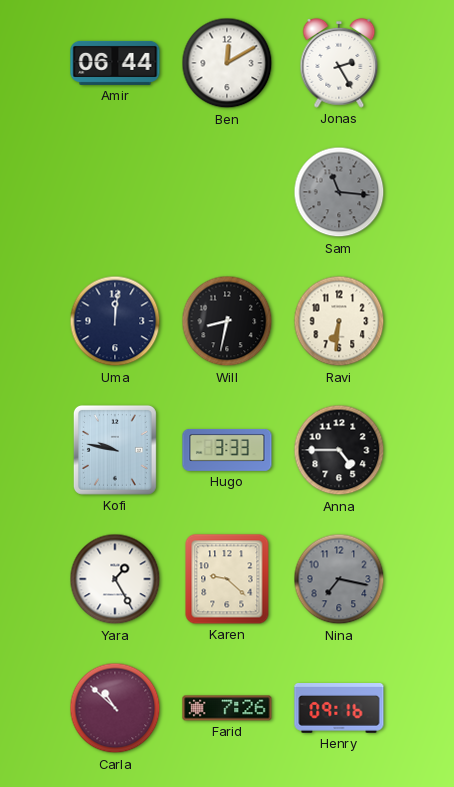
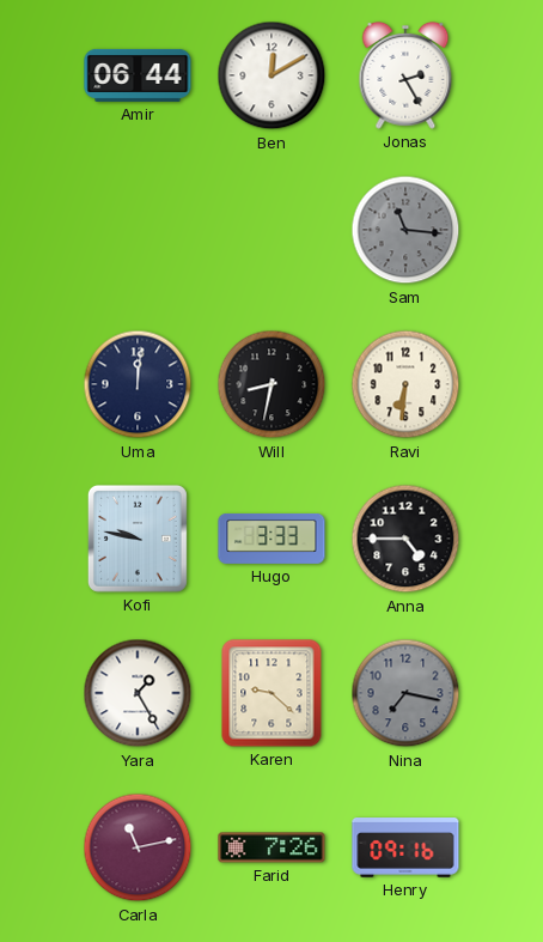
Carla: 10:52 -> 11:13 (138, 847)
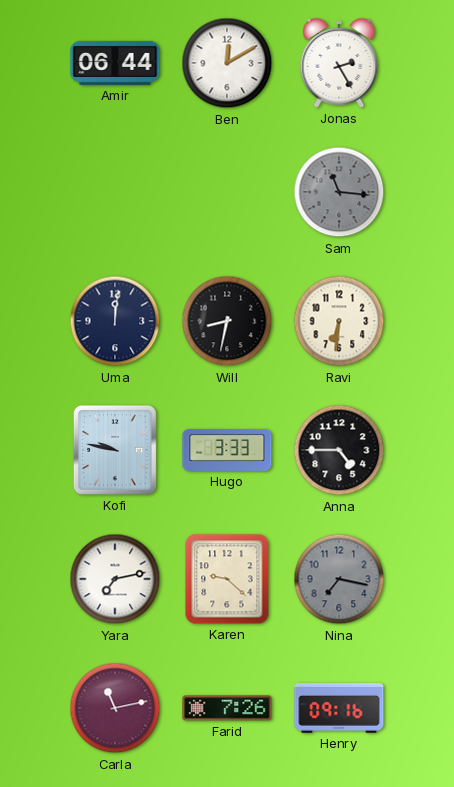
Yara: 1:25 -> 7:13 (115, 579)
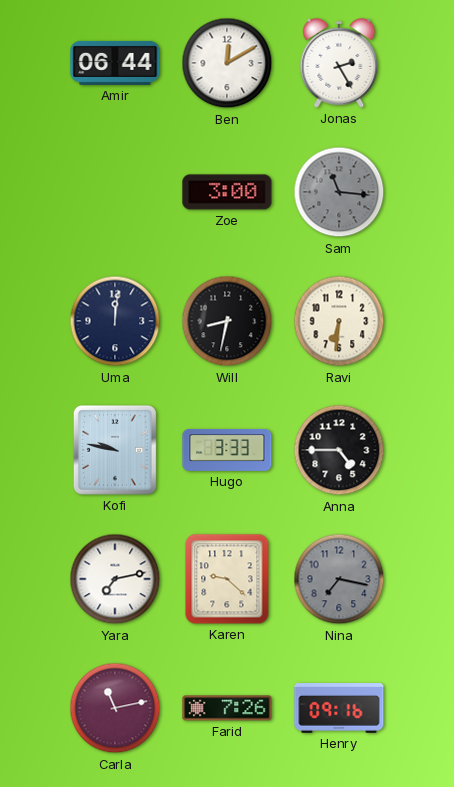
Zoe: none -> 3:00 (227, 192)
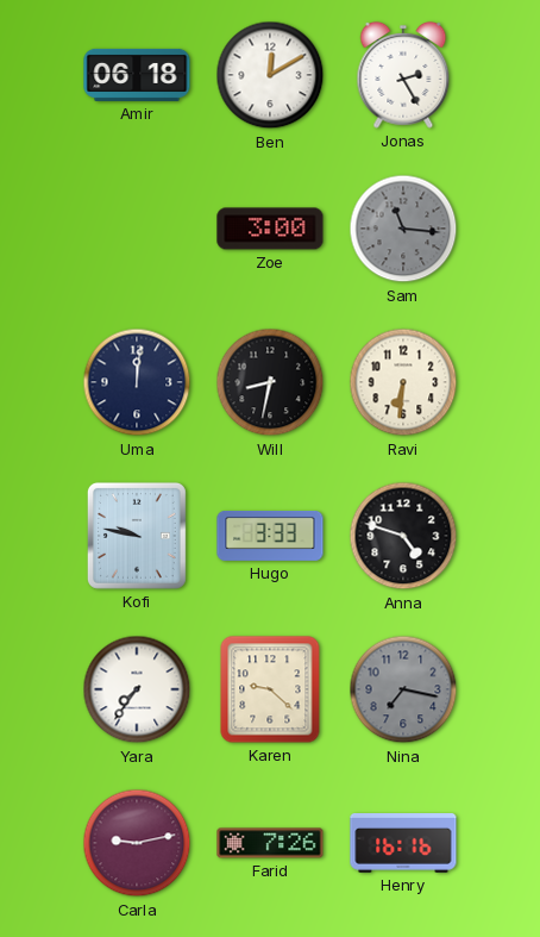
Amir: 06:44 -> 06:18 (137, 75)
Anna: 4:45 -> 4:48 (403, 536)
Yara: 7:13 -> 7:36 (137, 689)
Carla: 11:13 -> 9:13 (137, 843)
Henry: 09:16 -> 16:16 (403, 844)
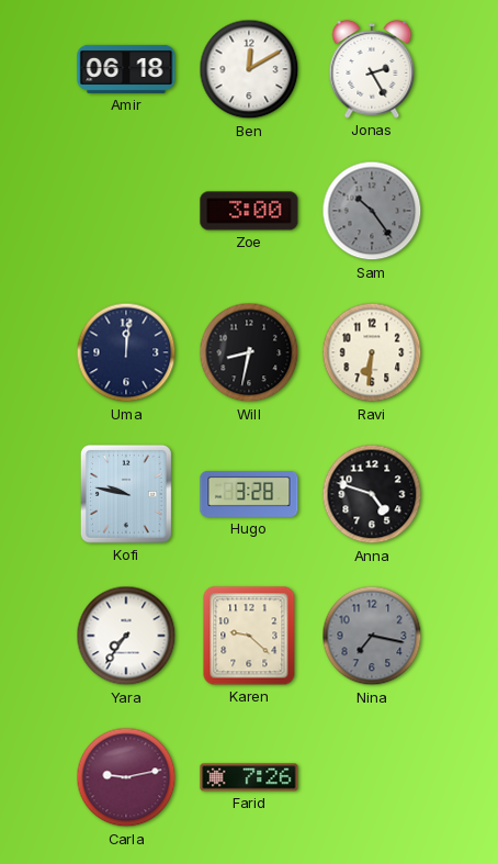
Sam: 11:16 -> 10:24 (372, 211)
Hugo: 3:33 -> 3:28 (249, 495)
Henry: 16:16 -> none (403, 844)
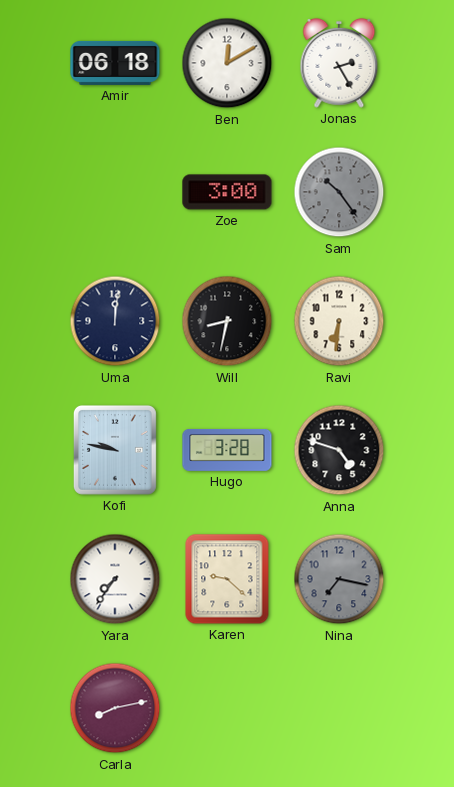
Carla: 9:13 -> 8:13 (115, 708)
Farid: 7:26 -> none (249, 777)
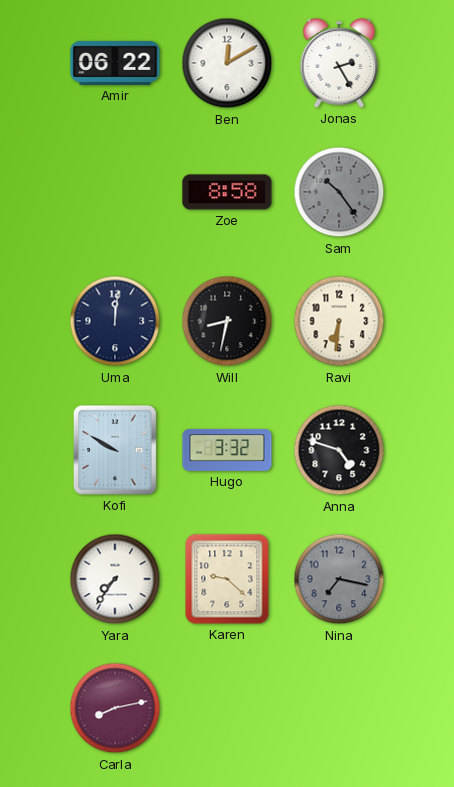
Amir: 06:18 -> 06:22 (115, 63)
Zoe: 3:00 -> 8:58 (227, 192)
Kofi: 9:47 -> 9:50 (115, 450)
Hugo: 3:28 -> 3:32 (227, 451)
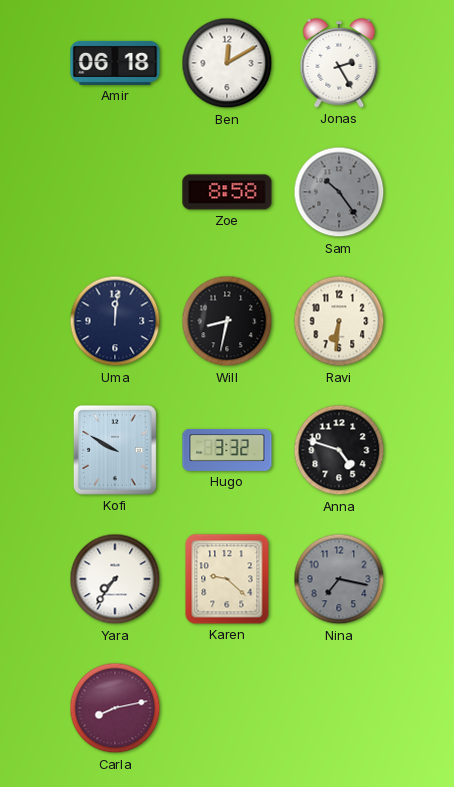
Amir: 06:22 -> 06:18 (115, 63)
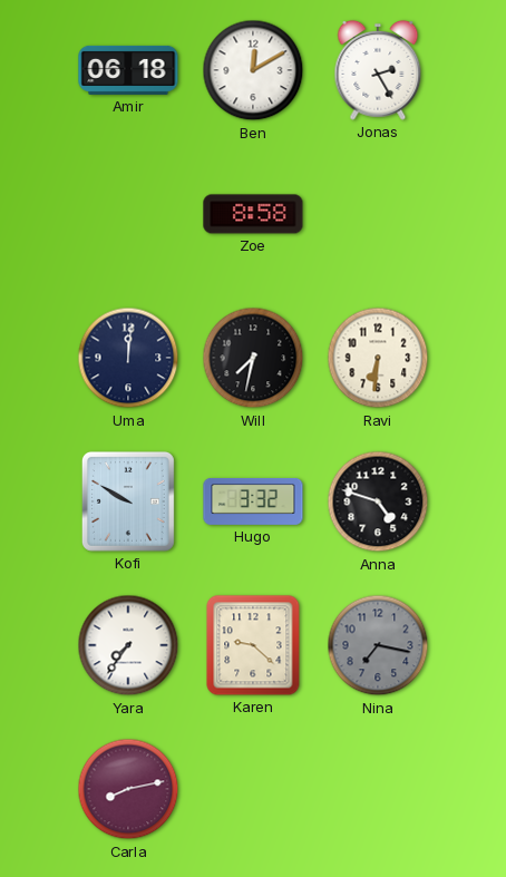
Sam: 10:24 -> none (339, 192)
Will: 8:32 -> 7:32 (253, 358)
